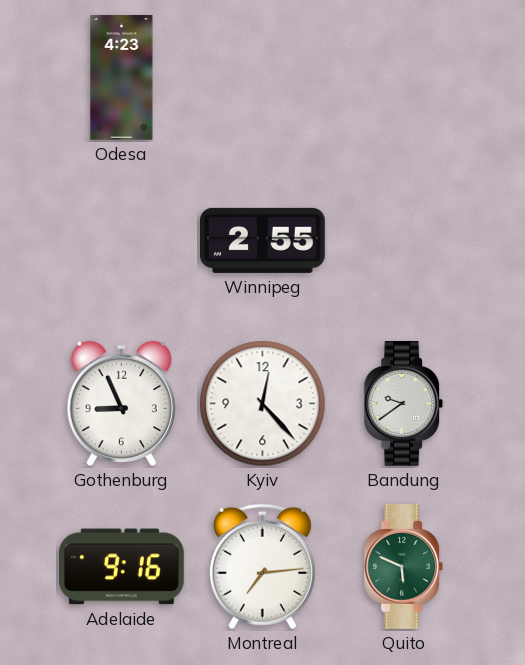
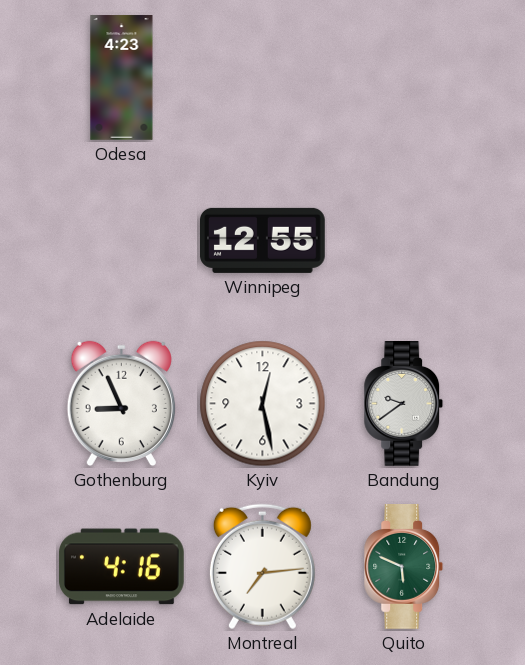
Winnipeg: 2:55 -> 12:55 (263, 240)
Kyiv: 12:23 -> 12:28 (263, 404)
Adelaide: 9:16 -> 4:16 (122, 567)
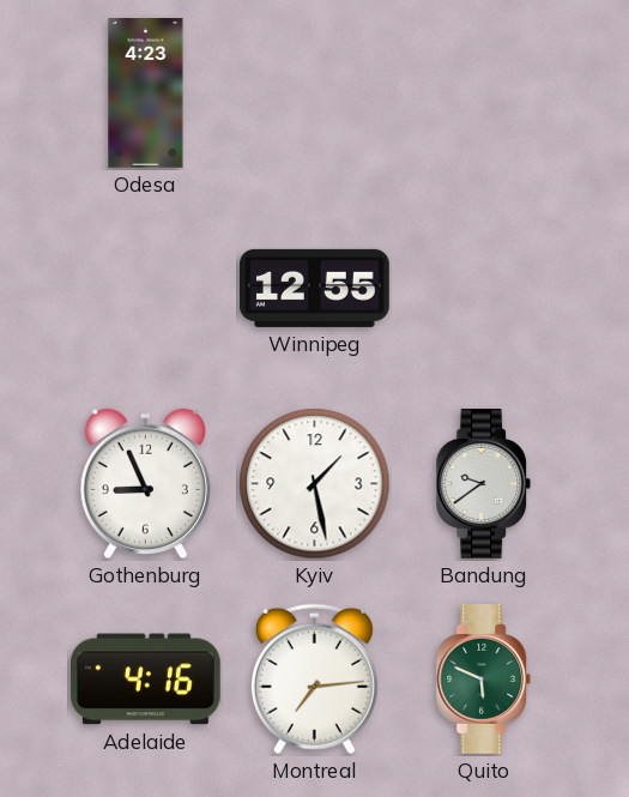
Kyiv: 12:28 -> 1:28 (315, 484)
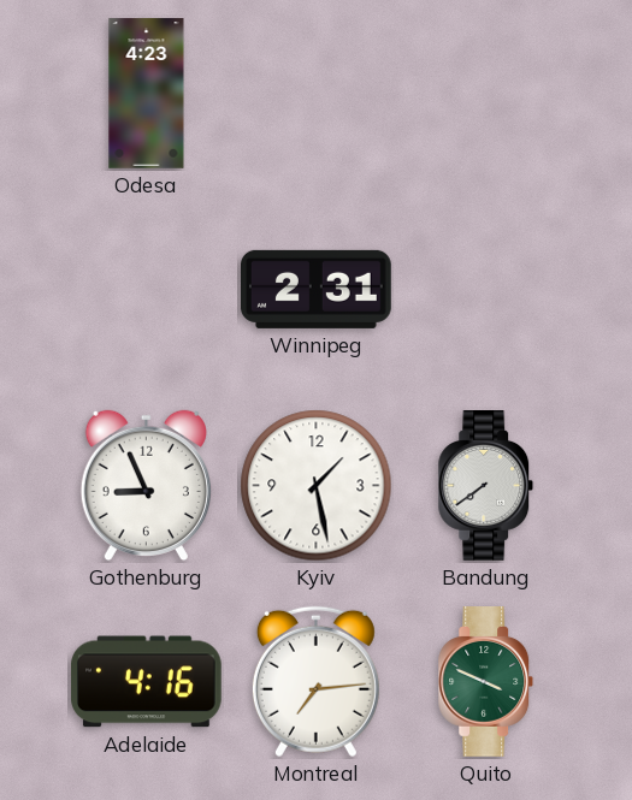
Winnipeg: 12:55 -> 2:31 (317, 289)
Bandung: 9:39 -> 7:39 (486, 486)
Quito: 5:49 -> 3:49 (486, 682)
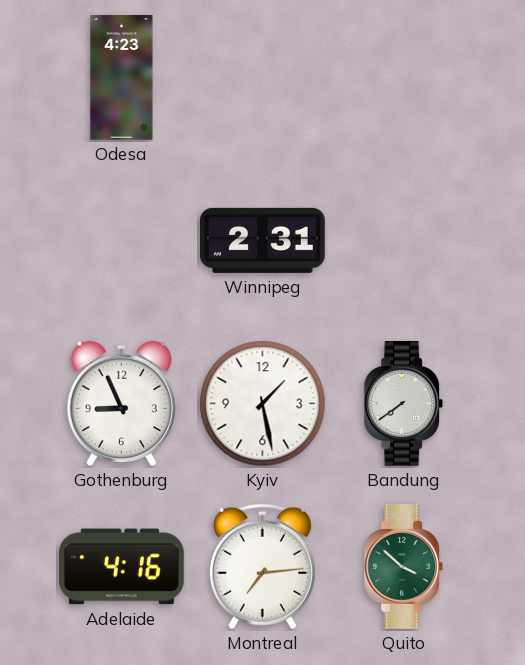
Quito: 3:49 -> 3:52 (404, 567)
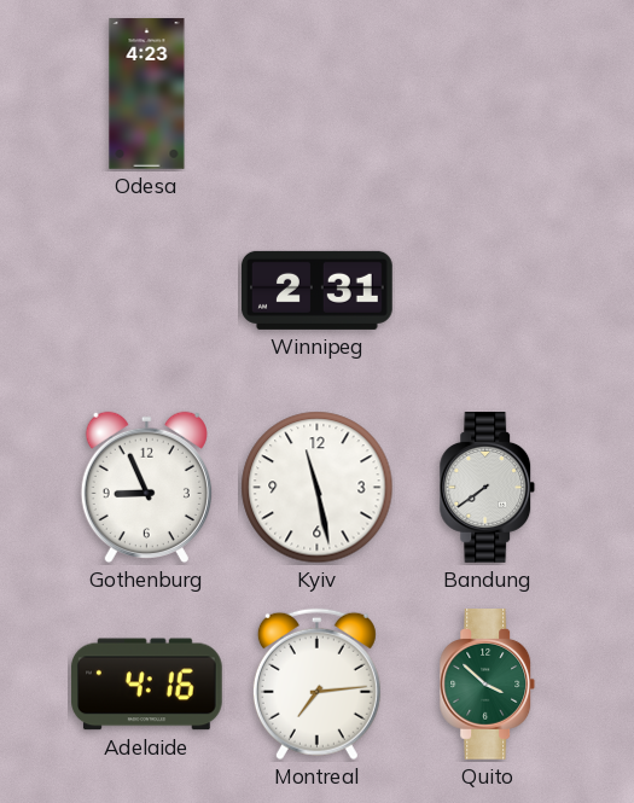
Kyiv: 1:28 -> 11:28 (318, 488)
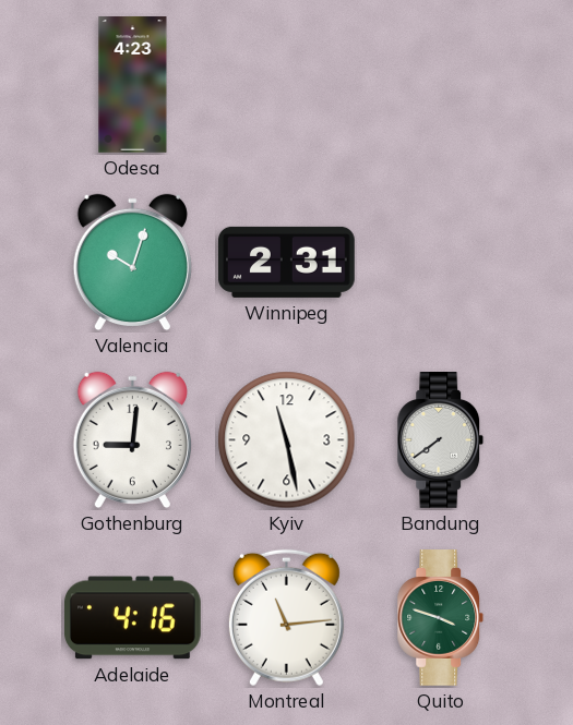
Valencia: none -> 10:03 (132, 263)
Gothenburg: 8:56 -> 9:01 (132, 440)
Montreal: 7:14 -> 11:14 (286, 618)
Quito: 3:52 -> 3:48 (441, 618)
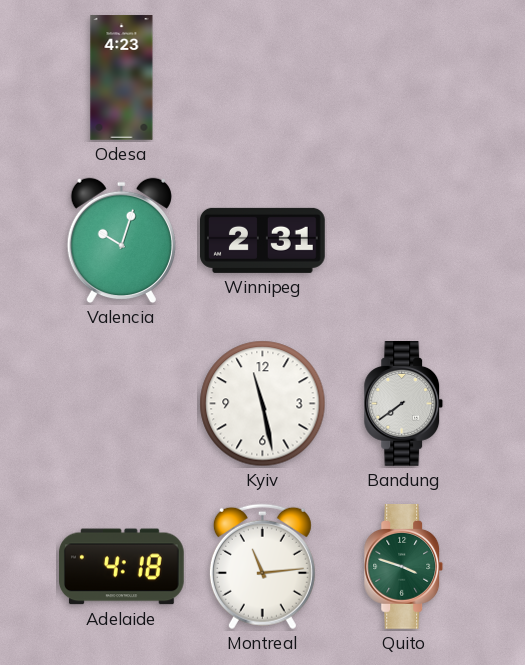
Gothenburg: 9:01 -> none (132, 440)
Adelaide: 4:16 -> 4:18 (122, 567)
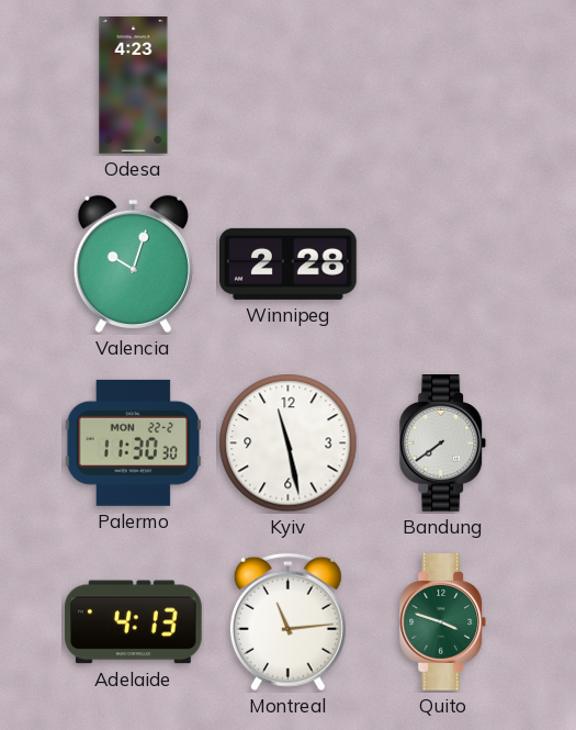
Winnipeg: 2:31 -> 2:28 (289, 263)
Palermo: none -> 11:30 (134, 442)
Adelaide: 4:18 -> 4:13 (134, 622)
